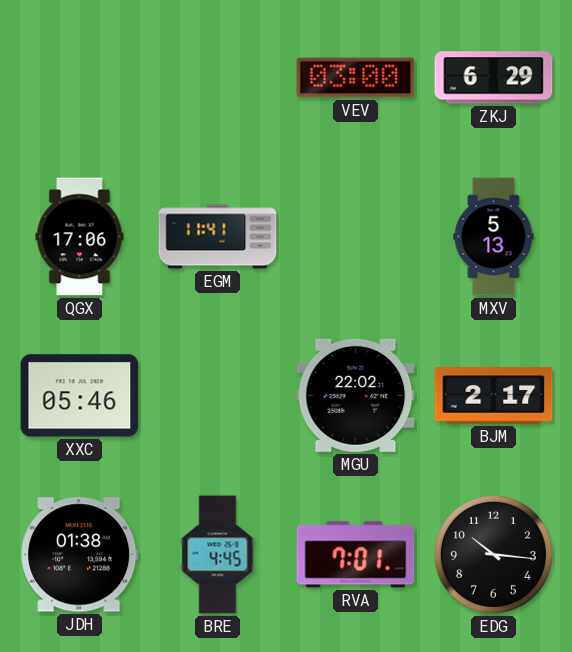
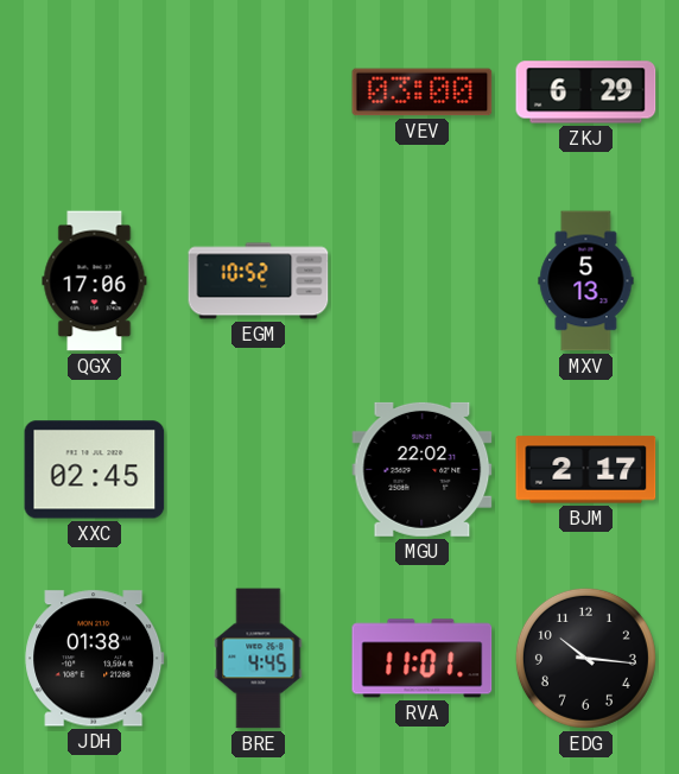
EGM: 11:41 -> 10:52 (259, 281)
XXC: 05:46 -> 02:45 (95, 470)
RVA: 7:01 -> 11:01 (423, 659)
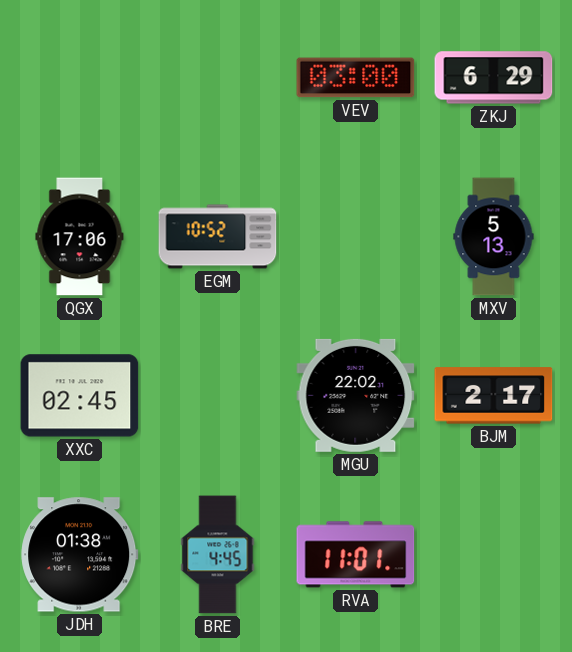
EDG: 10:16 -> none (585, 658)
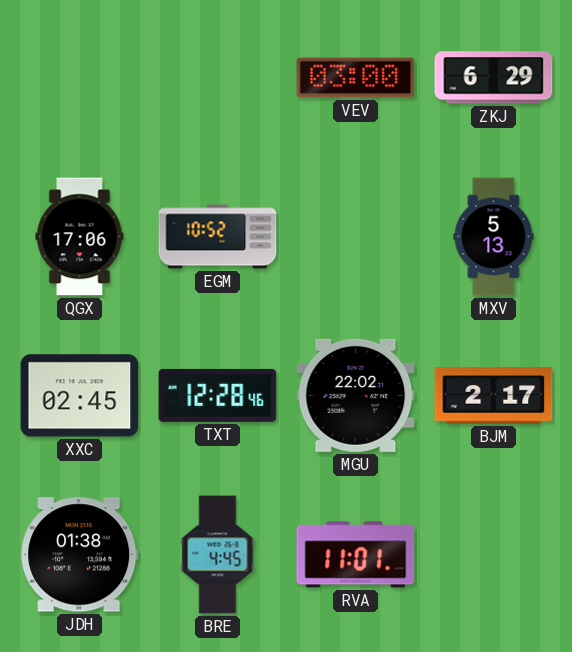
TXT: none -> 12:28 (218, 395)
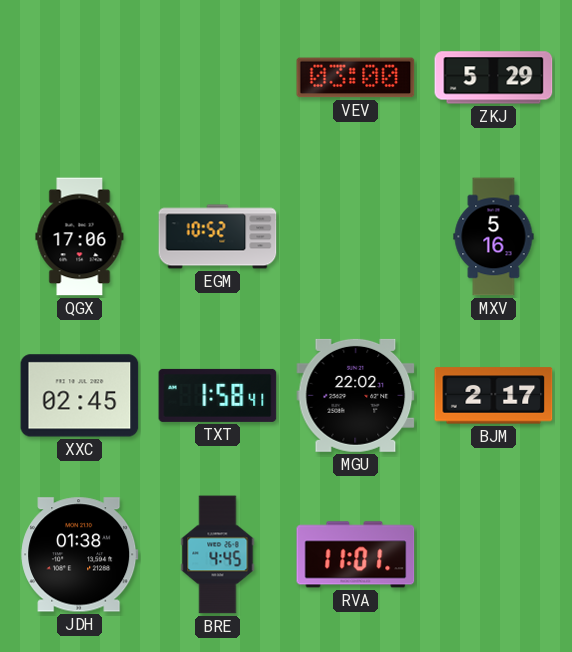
ZKJ: 6:29 -> 5:29 (494, 78)
MXV: 5:13 -> 5:16 (494, 237)
TXT: 12:28 -> 1:58 (218, 395)
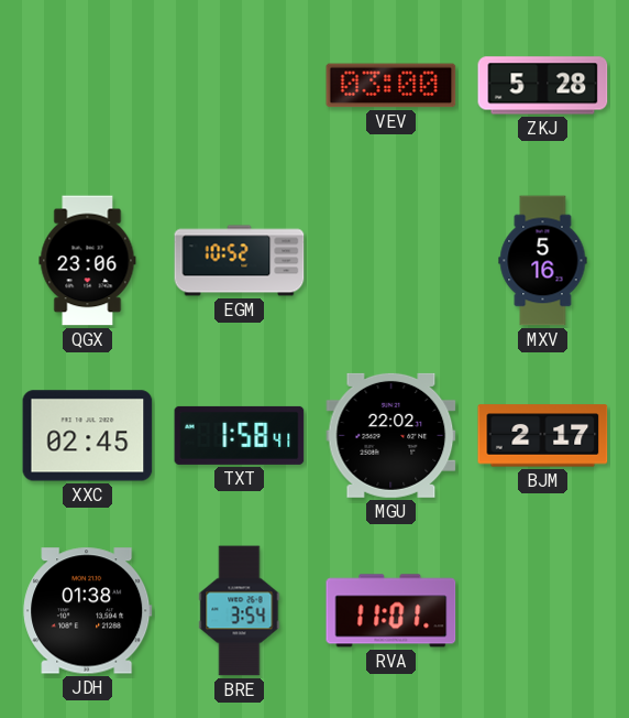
ZKJ: 5:29 -> 5:28 (543, 86)
QGX: 17:06 -> 23:06 (88, 261)
BRE: 4:45 -> 3:54 (240, 611)
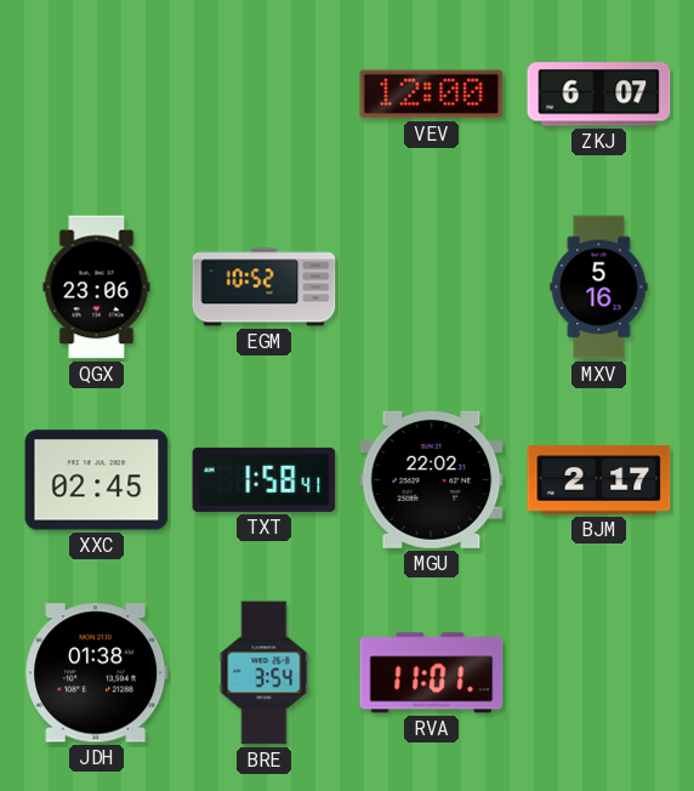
VEV: 03:00 -> 12:00 (432, 95)
ZKJ: 5:28 -> 6:07 (599, 95)
